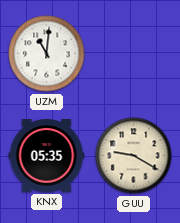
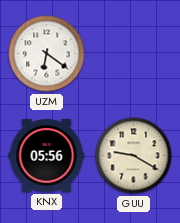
UZM: 11:01 -> 6:21 (47, 54)
KNX: 05:35 -> 05:56 (47, 156)
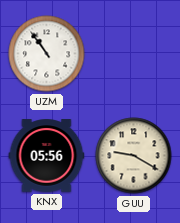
UZM: 6:21 -> 10:54 (47, 54)
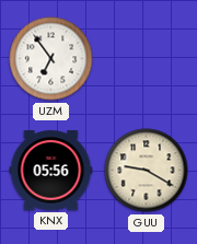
UZM: 10:54 -> 6:54 (51, 59)
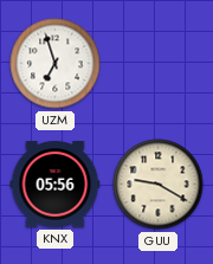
UZM: 6:54 -> 6:57 (56, 64)
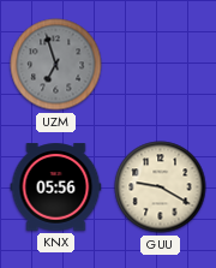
UZM dial: white -> grey (56, 65)
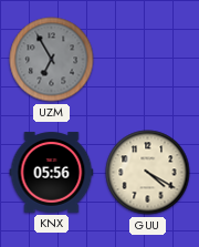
UZM: 6:57 -> 6:55 (52, 60)
GUU: 9:20 -> 4:20 (148, 173)
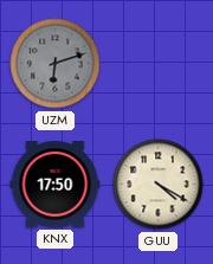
UZM: 6:55 -> 6:12 (56, 64)
KNX: 05:56 -> 17:50 (56, 185)
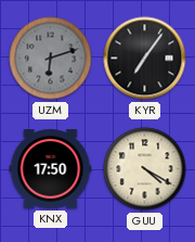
KYR: none -> 7:06 (145, 59)
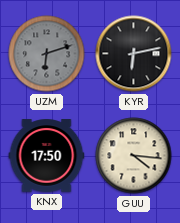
KYR: 7:06 -> 6:13 (134, 54)
GUU: 4:20 -> 4:16 (134, 156)
